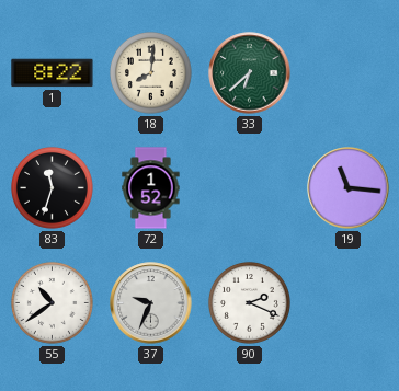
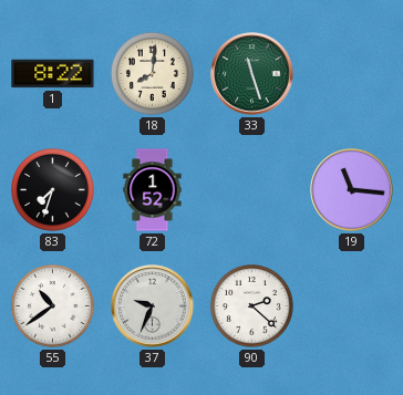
33: 6:38 -> 11:27 (252, 74)
83: 11:33 -> 7:33 (52, 189)
90: 2:19 -> 2:22 (251, 305)
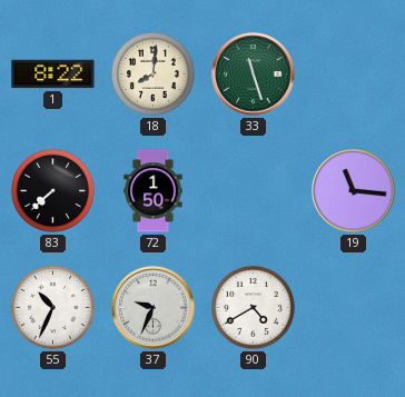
83: 7:33 -> 7:38 (52, 190)
72: 1:52 -> 1:50 (154, 191)
55: 10:39 -> 10:34 (52, 307)
90: 2:22 -> 4:40 (253, 307)
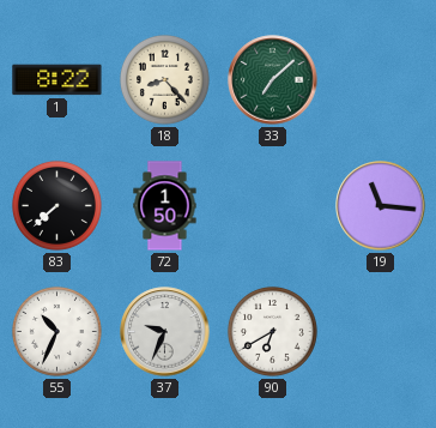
18: 8:01 -> 8:23 (164, 79)
33: 11:27 -> 7:08 (273, 80)
90: 4:40 -> 6:40 (272, 331)
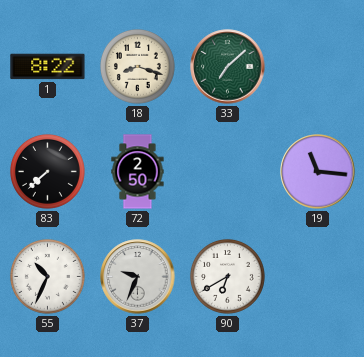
18: 8:23 -> 8:18 (137, 66)
72: 1:50 -> 2:50 (138, 172)
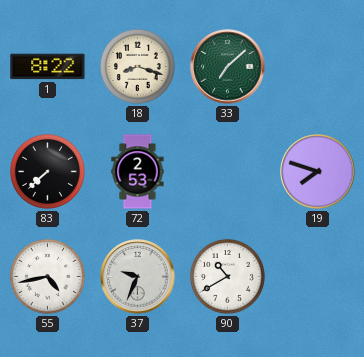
72: 2:50 -> 2:53 (138, 172)
19: 11:16 -> 7:48 (318, 172)
55: 10:34 -> 4:43 (47, 276)
90: 6:40 -> 10:40 (227, 276)
